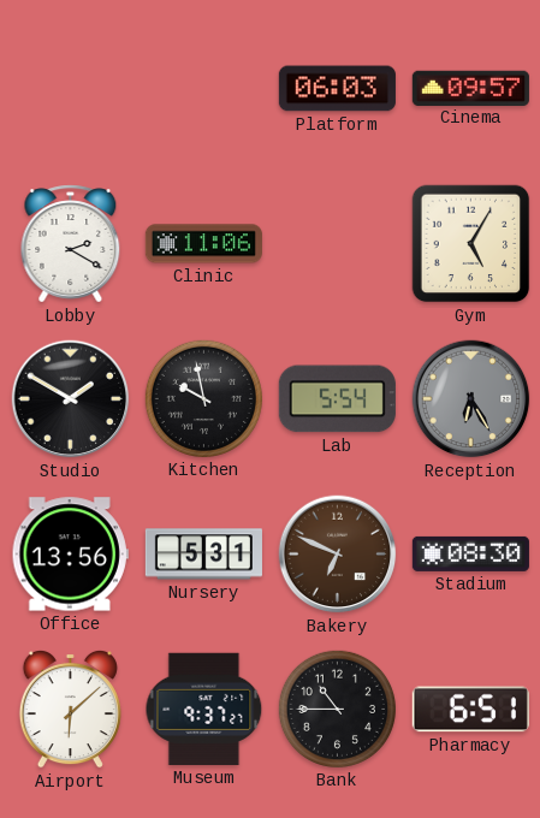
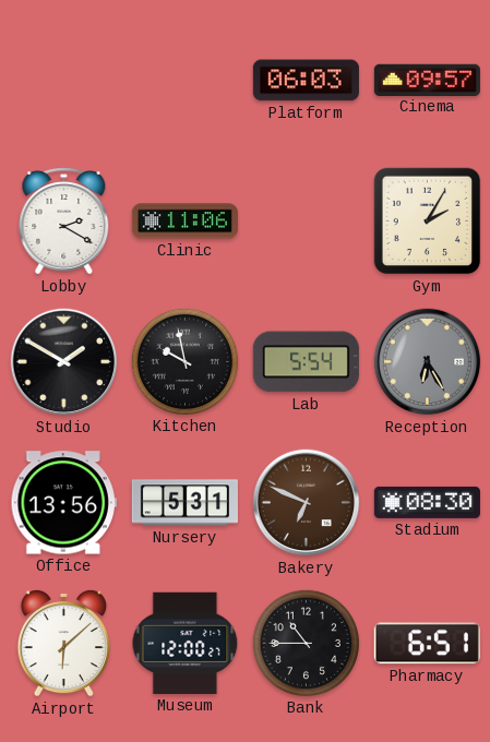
Gym: 5:05 -> 2:05 (428, 222)
Museum: 9:37 -> 12:00 (186, 643)
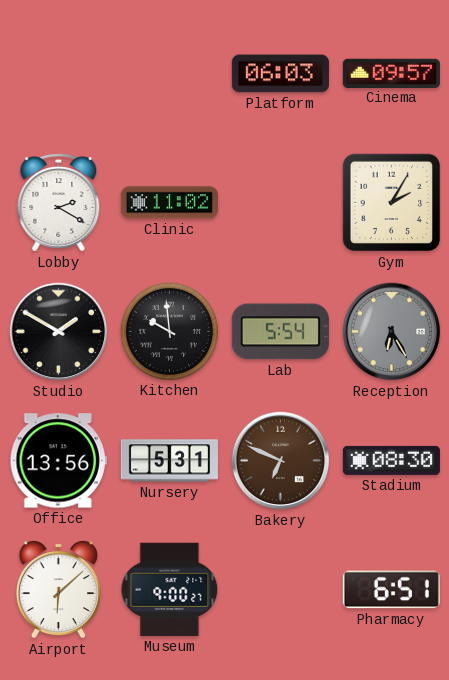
Clinic: 11:06 -> 11:02 (169, 203)
Kitchen: 9:58 -> 9:59 (169, 331)
Museum: 12:00 -> 9:00 (170, 589)
Bank: 10:45 -> none (306, 643)
